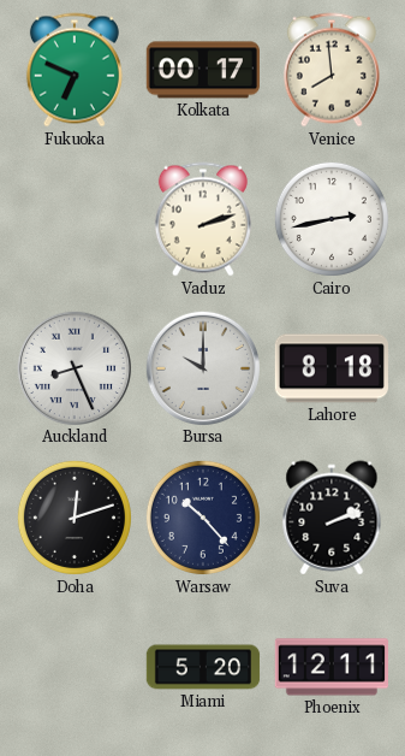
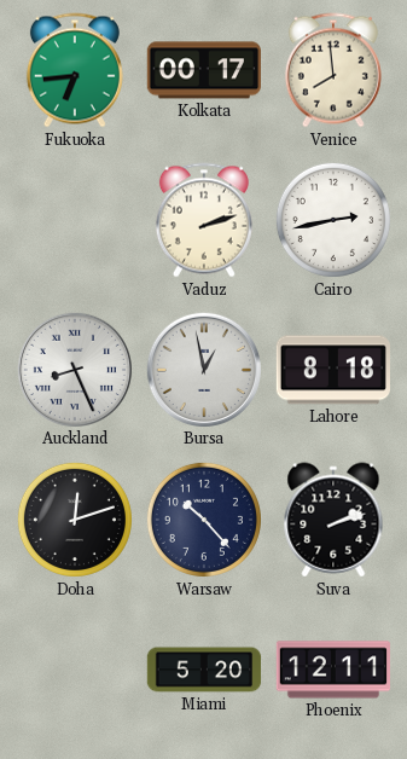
Fukuoka: 6:49 -> 6:44 (75, 70)
Bursa: 10:00 -> 12:58 (203, 369)
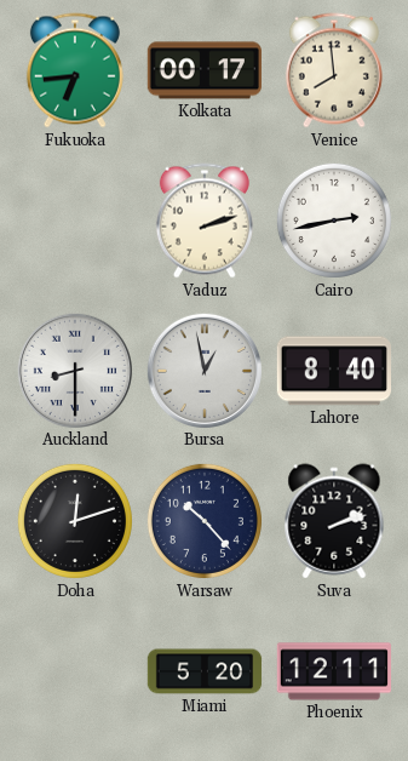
Auckland: 8:26 -> 8:30 (74, 370)
Lahore: 8:18 -> 8:40 (333, 371)
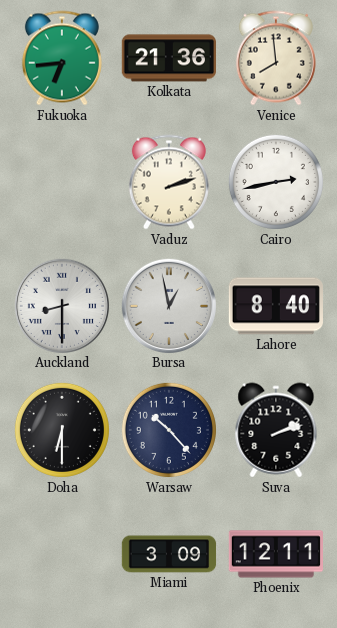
Kolkata: 00:17 -> 21:36 (168, 58)
Doha: 12:12 -> 6:30 (62, 430)
Miami: 5:20 -> 3:09 (169, 554)
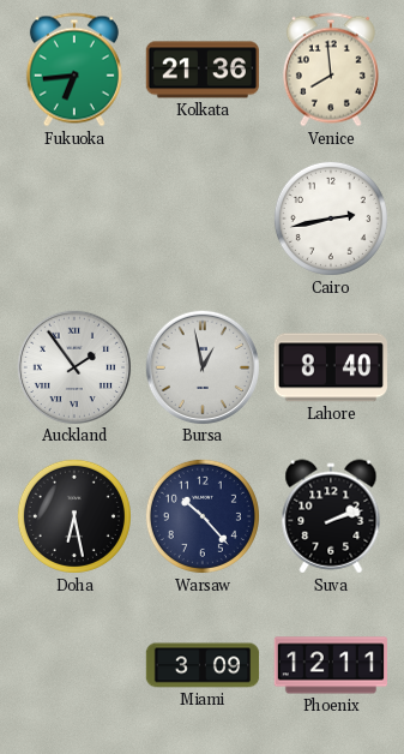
Vaduz: 2:12 -> none (169, 182)
Auckland: 8:30 -> 1:54 (73, 366)
Doha: 6:30 -> 6:28 (74, 516)
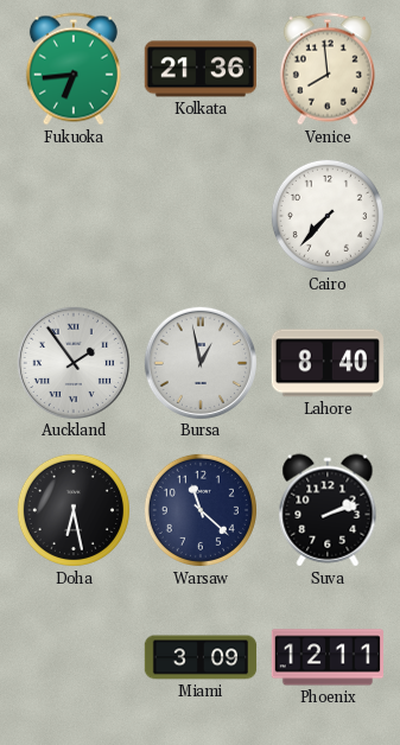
Cairo: 2:43 -> 7:37 (328, 216)
Warsaw: 10:23 -> 11:22 (201, 510)
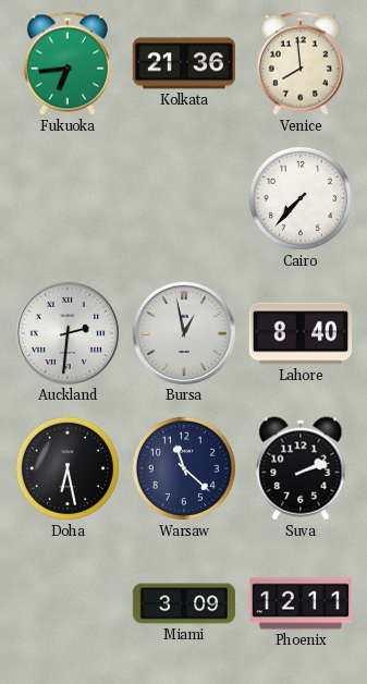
Auckland: 1:54 -> 2:31 (66, 332)
